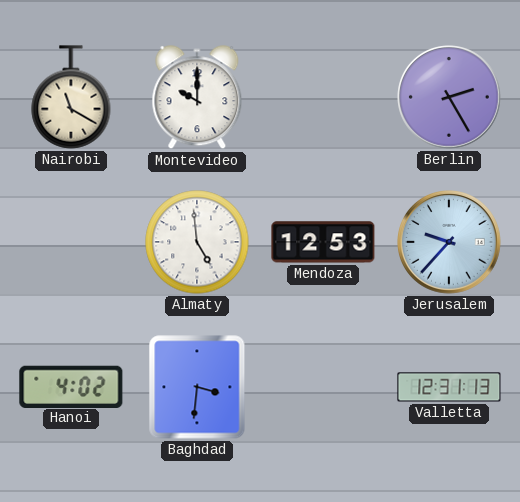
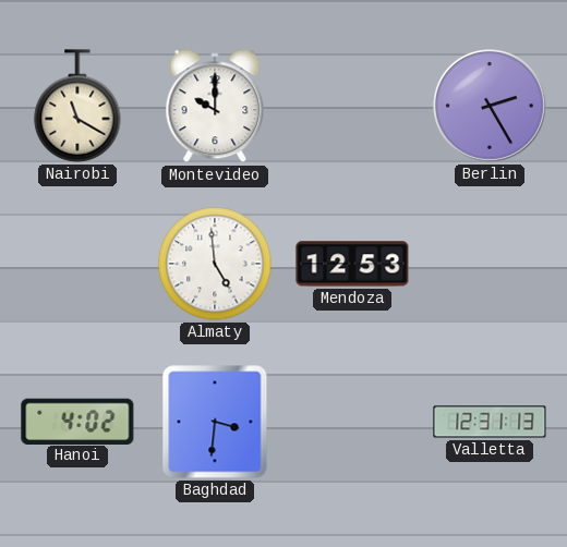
Jerusalem: 9:37 -> none (450, 243)
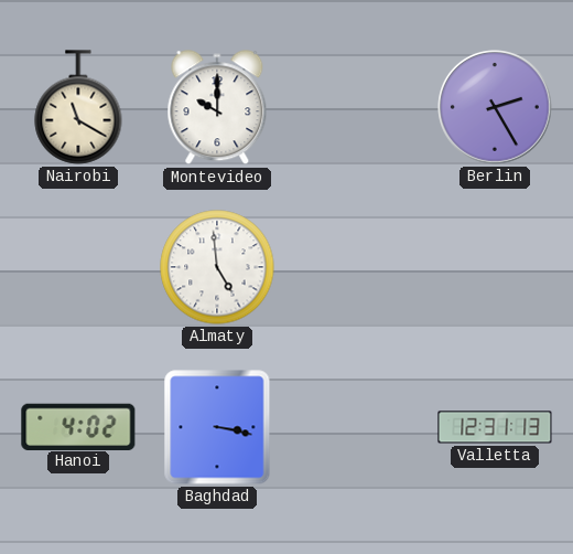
Mendoza: 12:53 -> none (352, 264)
Baghdad: 3:31 -> 3:17 (217, 427)
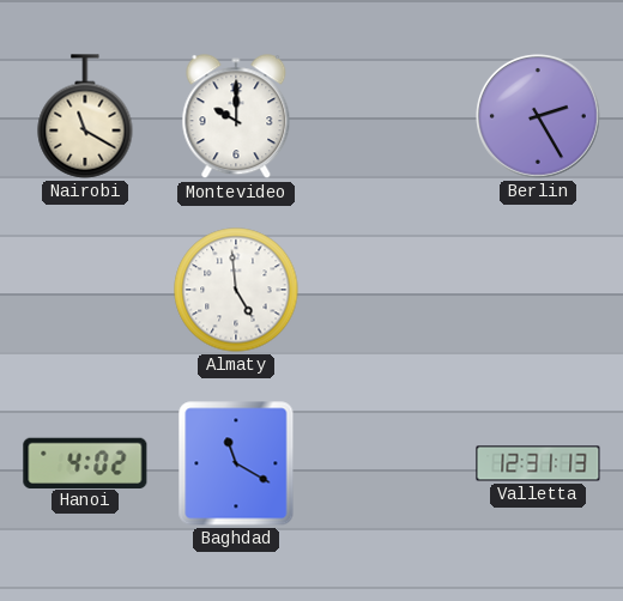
Baghdad: 3:17 -> 11:20 (236, 463)
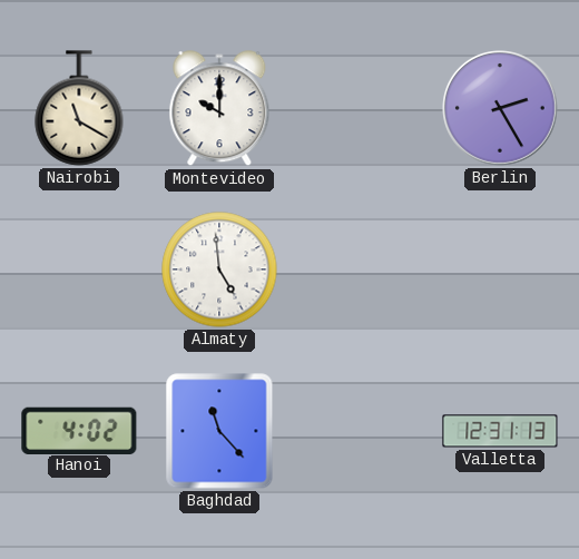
Baghdad: 11:20 -> 11:23 (219, 431)
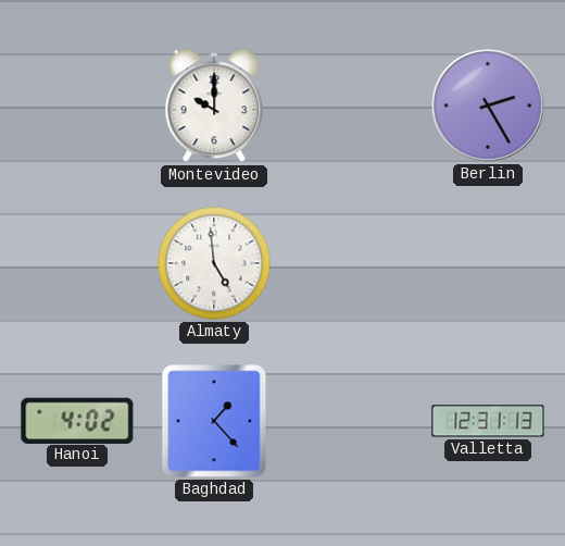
Nairobi: 11:20 -> none (79, 108)
Baghdad: 11:23 -> 1:23 (214, 421)
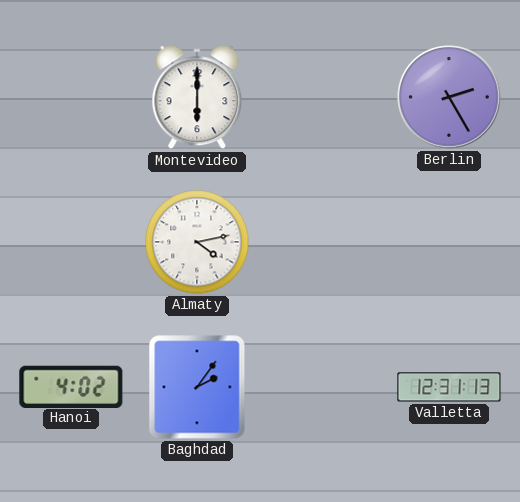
Montevideo: 10:00 -> 6:00 (197, 98)
Almaty: 4:59 -> 4:13 (197, 242)
Baghdad: 1:23 -> 2:06 (197, 387)
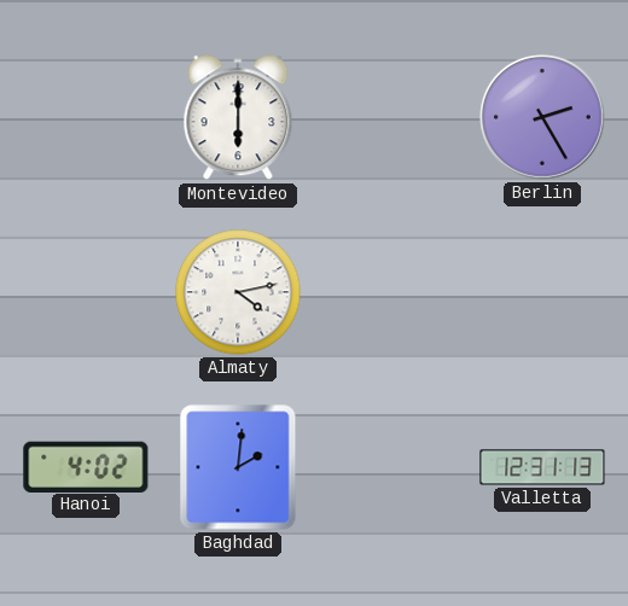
Baghdad: 2:06 -> 2:01 (238, 467)
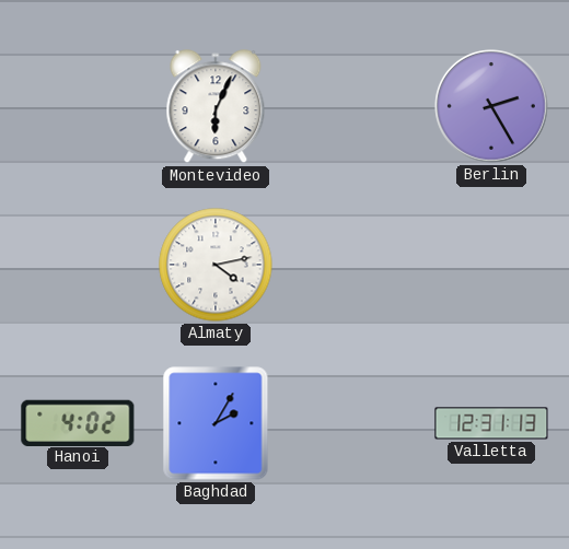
Montevideo: 6:00 -> 6:04 (216, 107)
Baghdad: 2:01 -> 2:05 (216, 423)
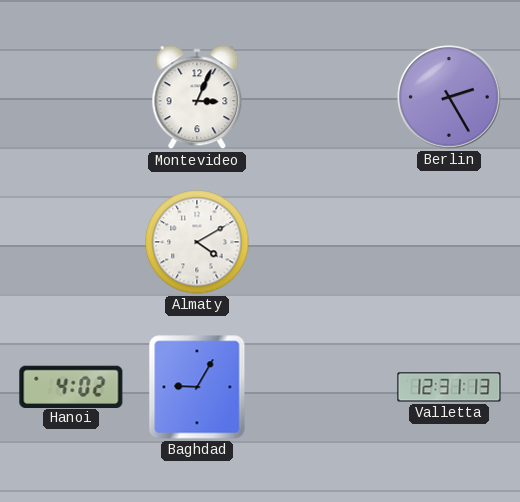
Montevideo: 6:04 -> 3:04 (197, 98)
Almaty: 4:13 -> 4:10 (197, 242)
Baghdad: 2:05 -> 9:05 (197, 387)
